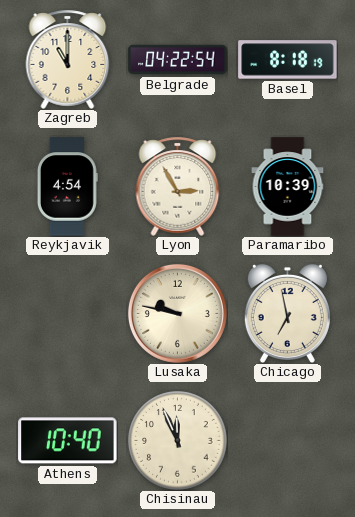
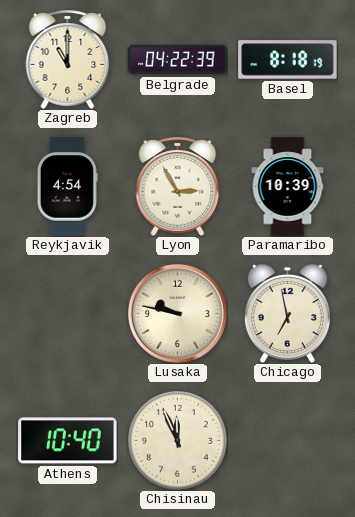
Belgrade: 04:22:54 -> 04:22:39 (178, 60)
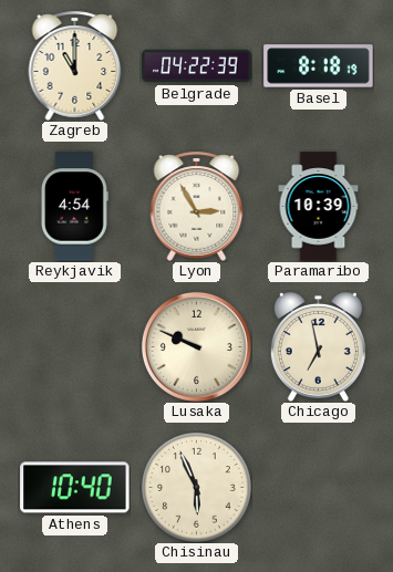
Lusaka: 9:47 -> 9:49 (196, 346)
Chisinau: 11:56 -> 5:56 (197, 488)
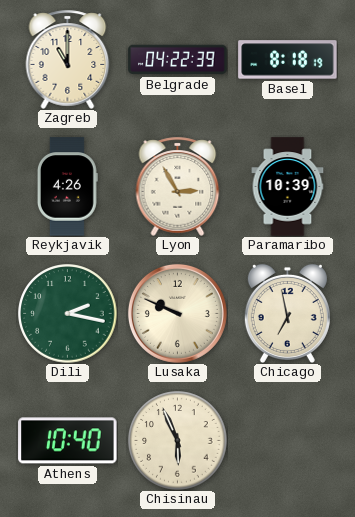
Reykjavik: 4:54 -> 4:26 (67, 187)
Dili: none -> 2:17 (68, 314)
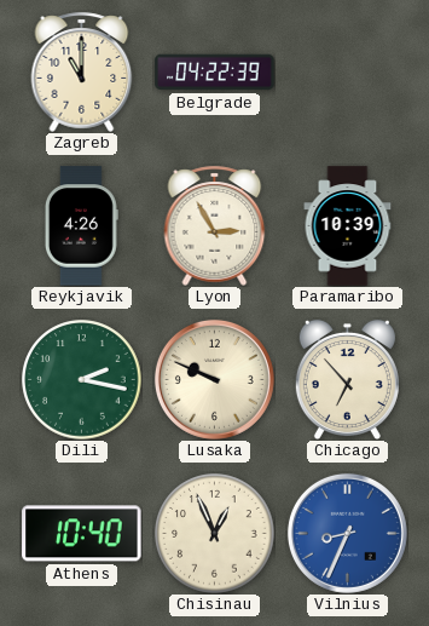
Basel: 8:18 -> none (288, 60)
Chicago: 6:58 -> 6:53 (347, 379)
Chisinau: 5:56 -> 12:56 (215, 534)
Vilnius: none -> 8:34 (347, 533)
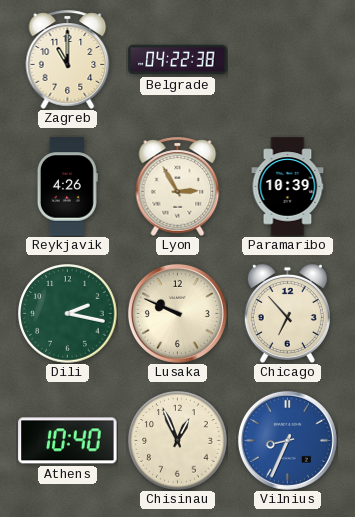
Belgrade: 04:22:39 -> 04:22:38 (178, 60)
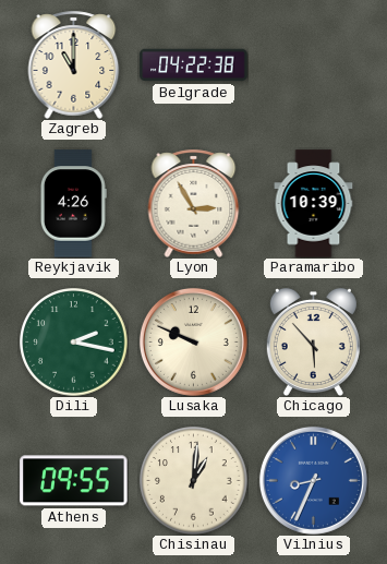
Chicago: 6:53 -> 5:53 (313, 341)
Athens: 10:40 -> 09:55 (74, 481)
Chisinau: 12:56 -> 1:01 (194, 481)
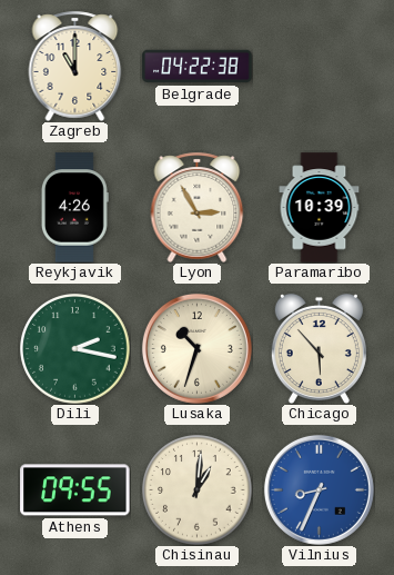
Lusaka: 9:49 -> 10:33 (196, 348)
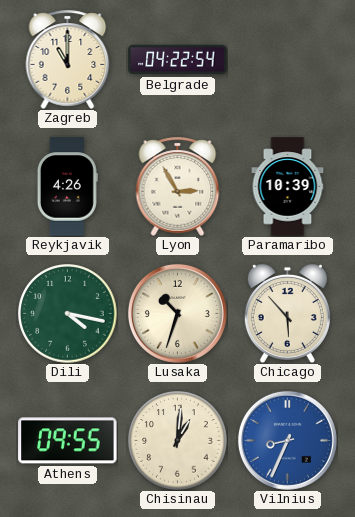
Belgrade: 04:22:38 -> 04:22:54 (178, 60)
Dili: 2:17 -> 4:17 (68, 314)
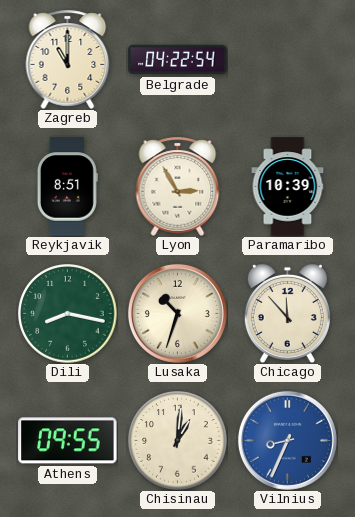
Reykjavik: 4:26 -> 8:51 (67, 187)
Dili: 4:17 -> 8:17 (68, 314)
Chicago: 5:53 -> 11:53 (287, 313)
